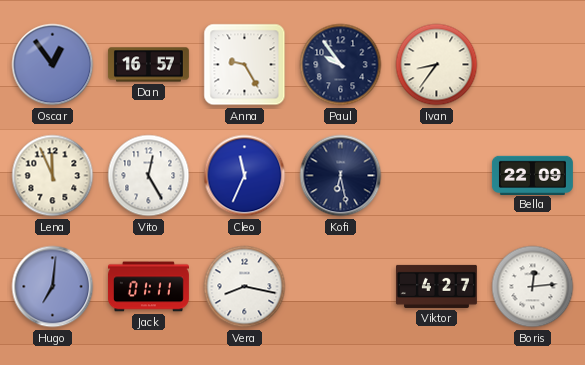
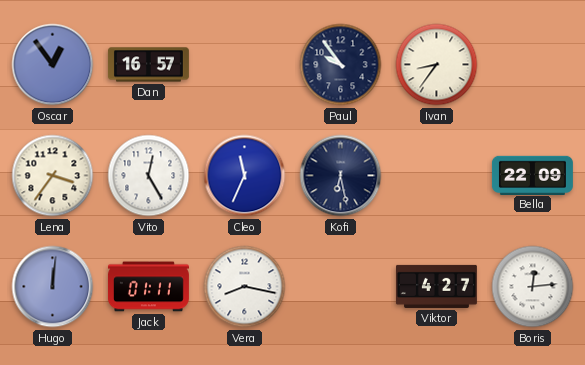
Anna: 9:25 -> none (245, 65)
Lena: 11:56 -> 3:36 (53, 176)
Hugo: 7:01 -> 12:01 (53, 287)
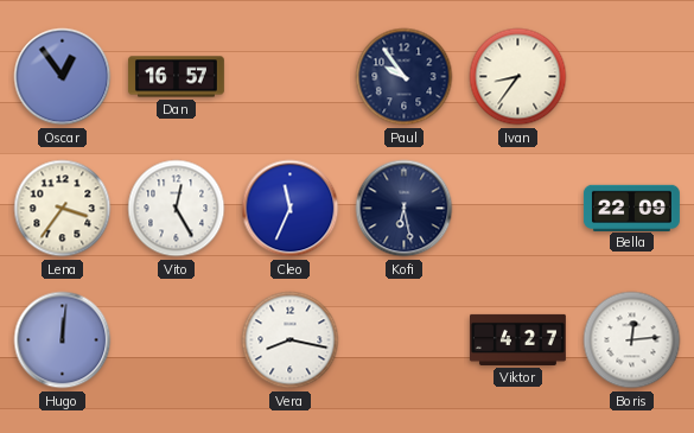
Jack: 01:11 -> none (148, 287)
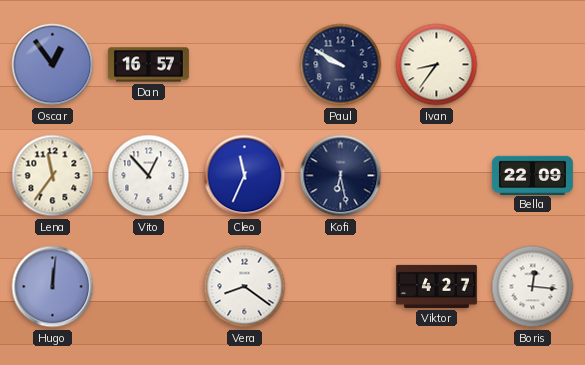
Paul: 9:54 -> 9:50 (341, 65)
Lena: 3:36 -> 11:36 (53, 176)
Vito: 12:25 -> 12:53 (149, 176)
Vera: 8:17 -> 8:21 (245, 287)
Boris: 12:14 -> 12:16 (533, 287)
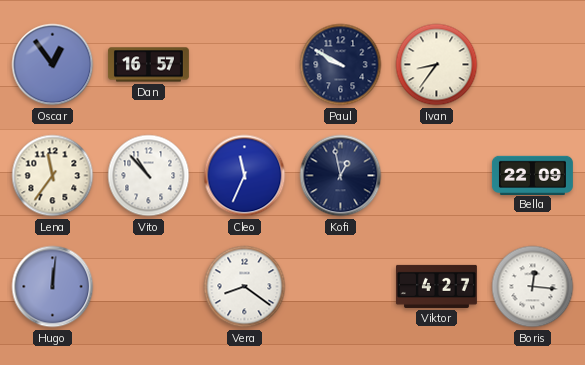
Vito: 12:53 -> 10:53 (149, 176)
Kofi: 6:28 -> 12:58 (341, 176)
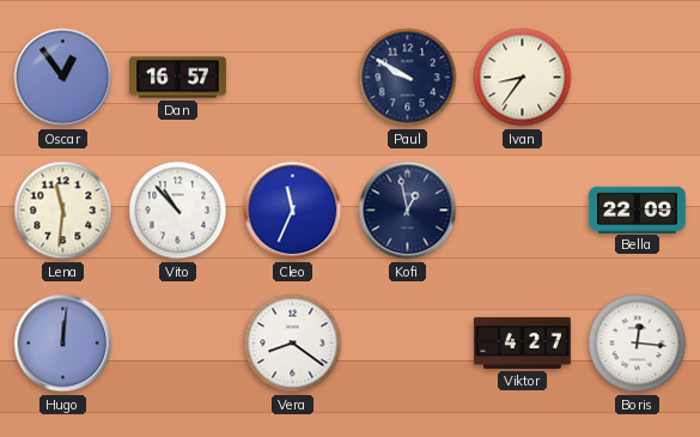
Lena: 11:36 -> 11:31 (63, 211)
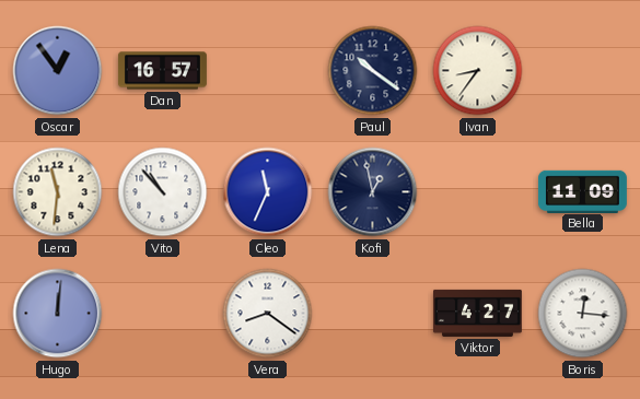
Paul: 9:50 -> 10:21 (373, 71)
Bella: 22:09 -> 11:09 (582, 191)
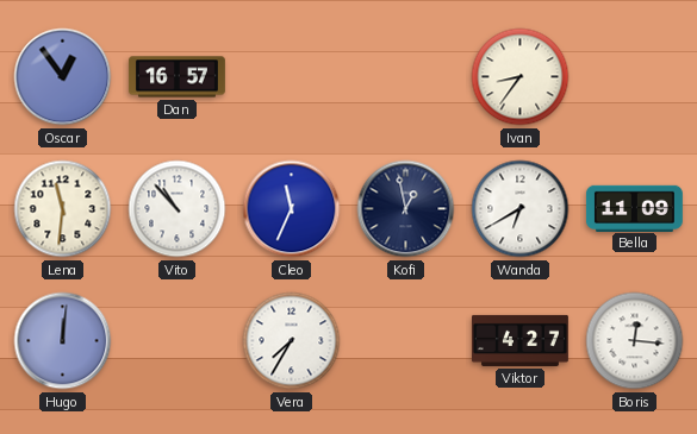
Paul: 10:21 -> none (373, 71)
Wanda: none -> 6:40 (521, 209)
Vera: 8:21 -> 7:35 (292, 341)
